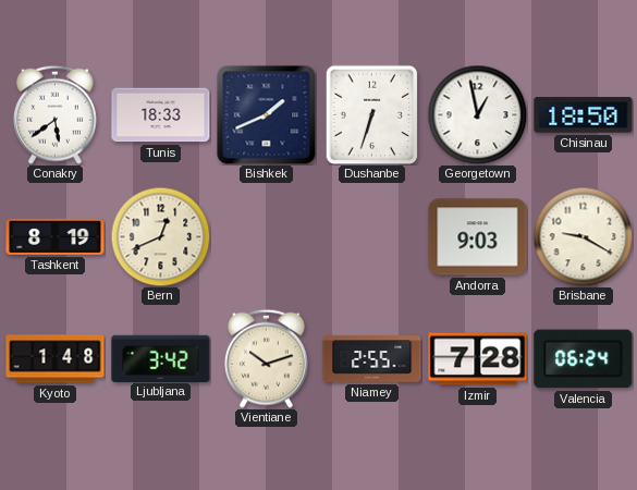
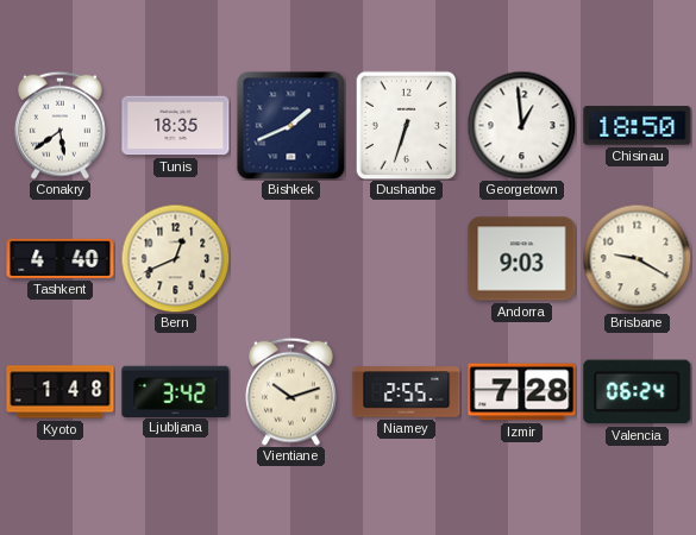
Tunis: 18:33 -> 18:35 (176, 126)
Georgetown: 12:58 -> 12:59 (521, 125)
Tashkent: 8:19 -> 4:40 (61, 258)
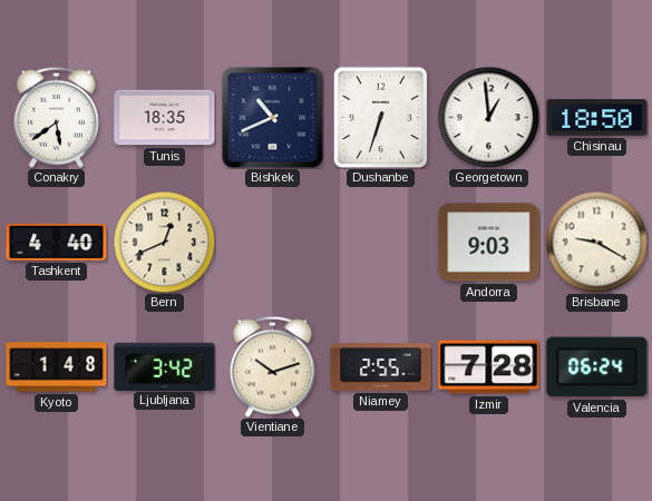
Bishkek: 1:41 -> 10:41 (272, 117)
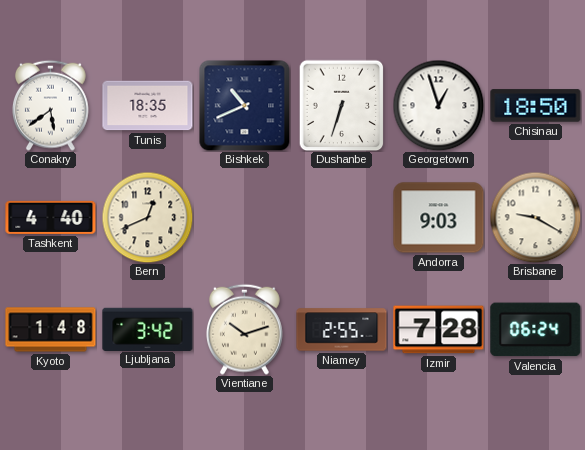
Georgetown: 12:59 -> 12:57 (438, 105)
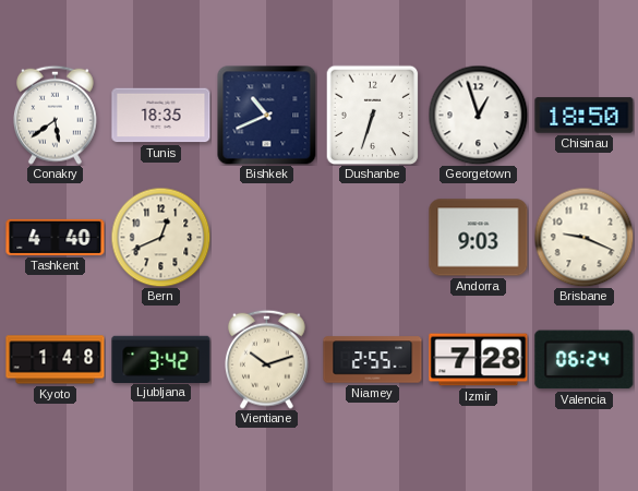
Brisbane: 9:20 -> 9:19 (583, 237)
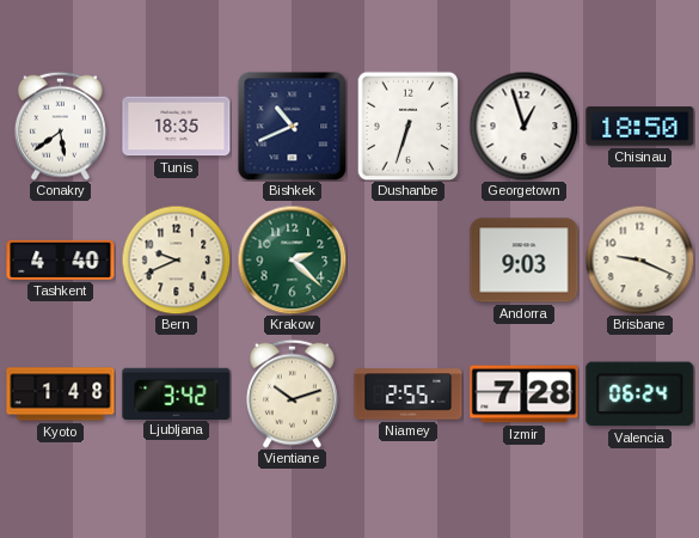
Bern: 12:41 -> 9:41 (176, 259)
Krakow: none -> 2:22 (292, 259)
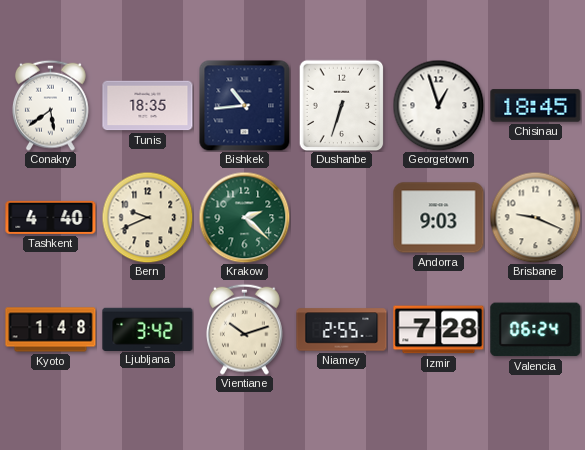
Bishkek: 10:41 -> 10:44 (244, 105)
Chisinau: 18:50 -> 18:45 (536, 106)
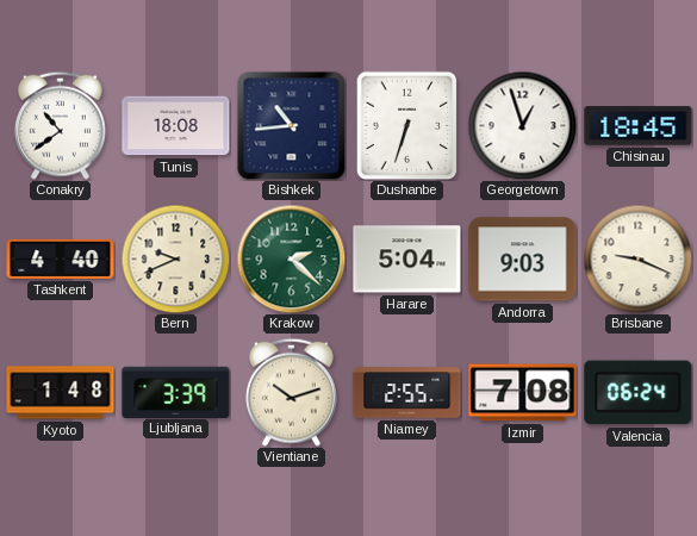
Conakry: 5:39 -> 10:39 (60, 125)
Tunis: 18:35 -> 18:08 (176, 126)
Harare: none -> 5:04 (407, 260)
Ljubljana: 3:42 -> 3:39 (176, 392)
Izmir: 7:28 -> 7:08 (523, 393)
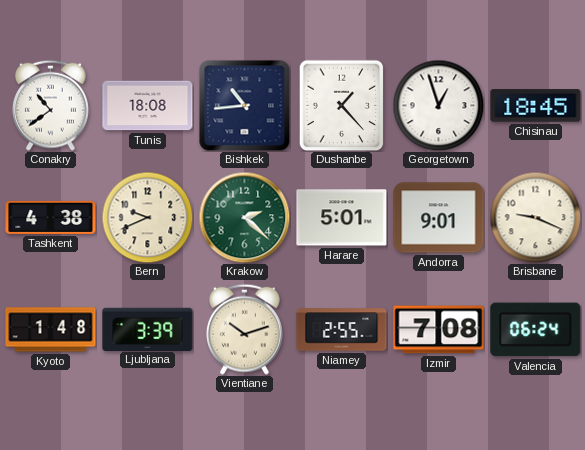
Dushanbe: 6:33 -> 1:23 (342, 105)
Tashkent: 4:40 -> 4:38 (51, 217)
Harare: 5:04 -> 5:01 (342, 218)
Andorra: 9:03 -> 9:01 (439, 218)
